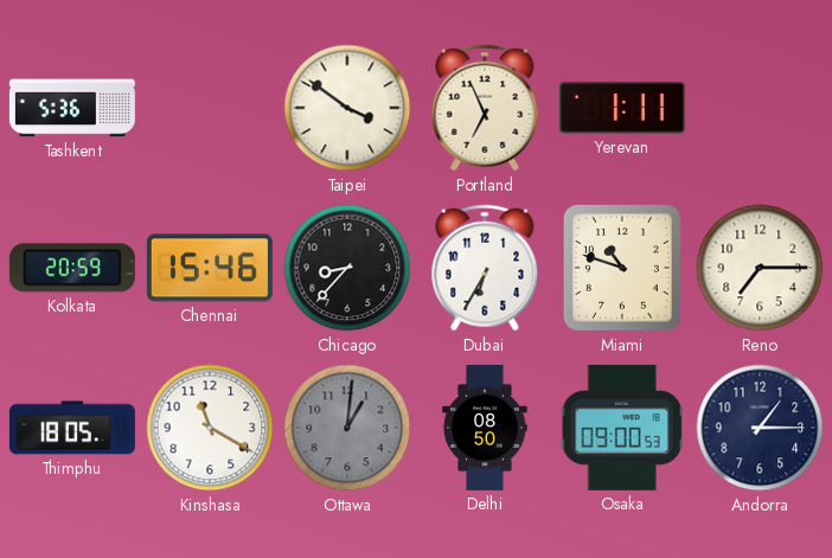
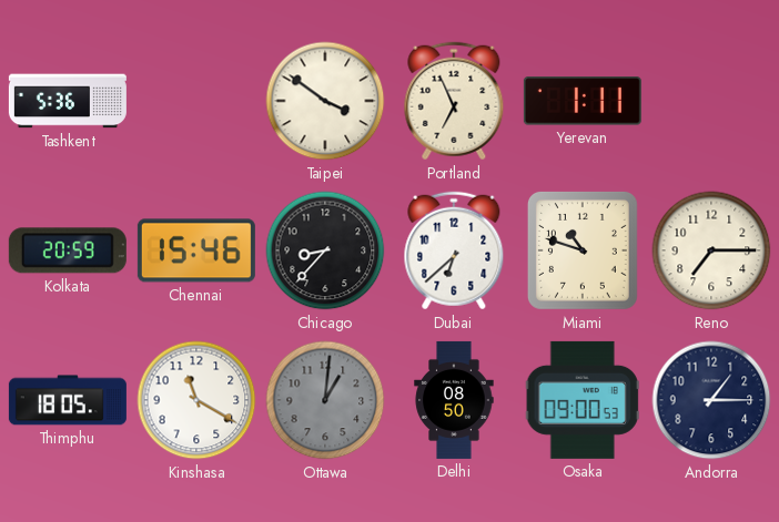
Dubai: 6:35 -> 6:38 (454, 250)
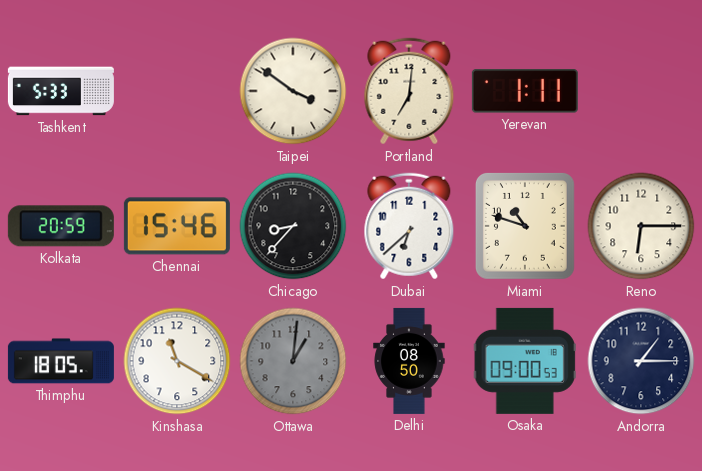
Tashkent: 5:36 -> 5:33 (61, 91)
Portland: 6:56 -> 7:01 (409, 91)
Reno: 7:15 -> 6:15 (641, 226)
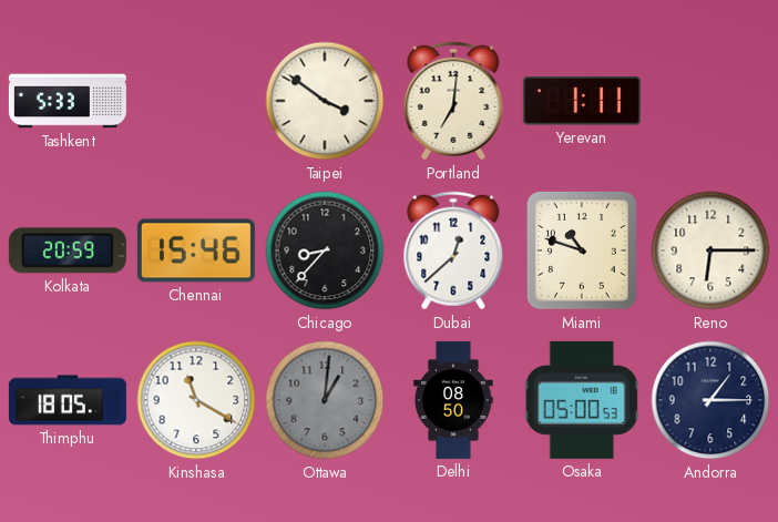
Dubai: 6:38 -> 12:38 (453, 250)
Osaka: 09:00 -> 05:00 (582, 400)
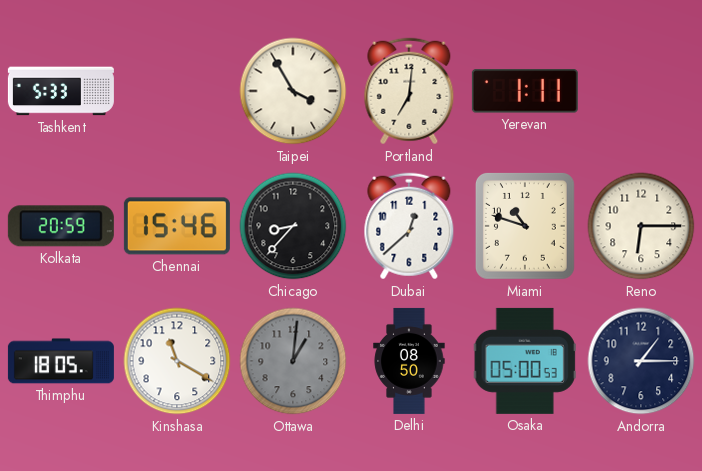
Taipei: 3:51 -> 3:55 (293, 91)
